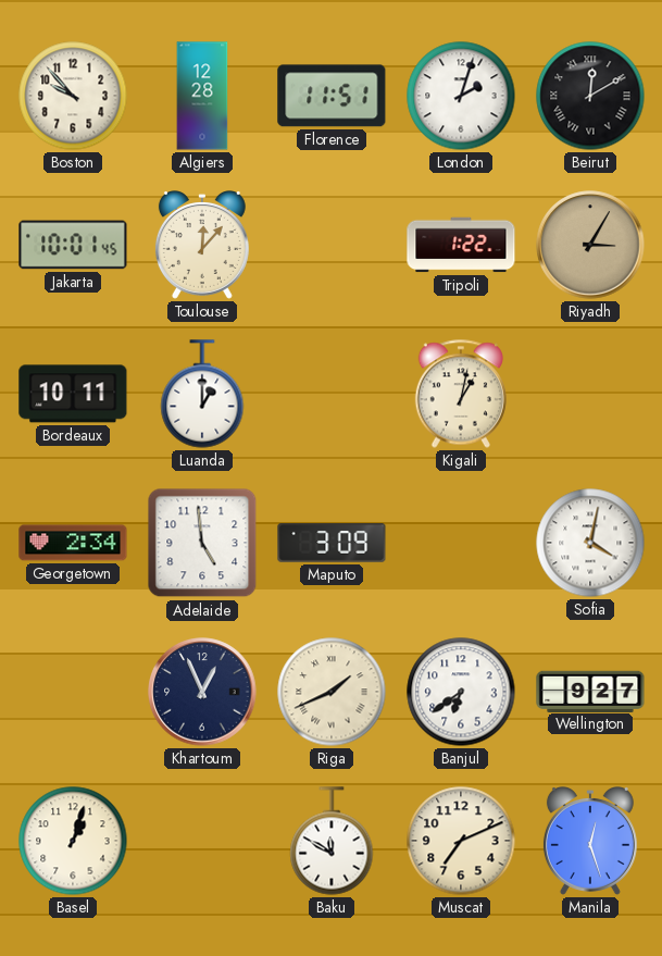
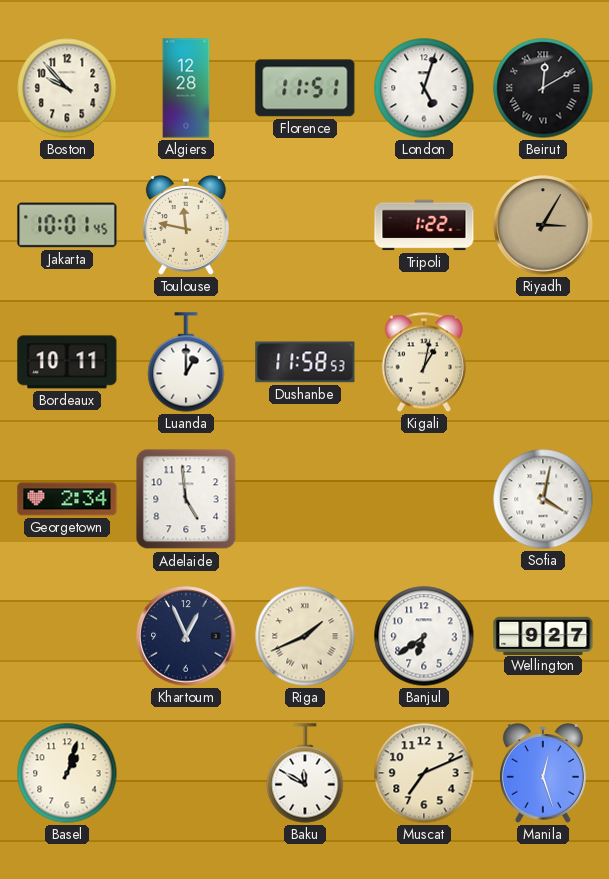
London: 2:03 -> 5:03 (424, 88)
Toulouse: 12:07 -> 11:47 (186, 226)
Dushanbe: none -> 11:58 (305, 362)
Maputo: 3:09 -> none (332, 544)
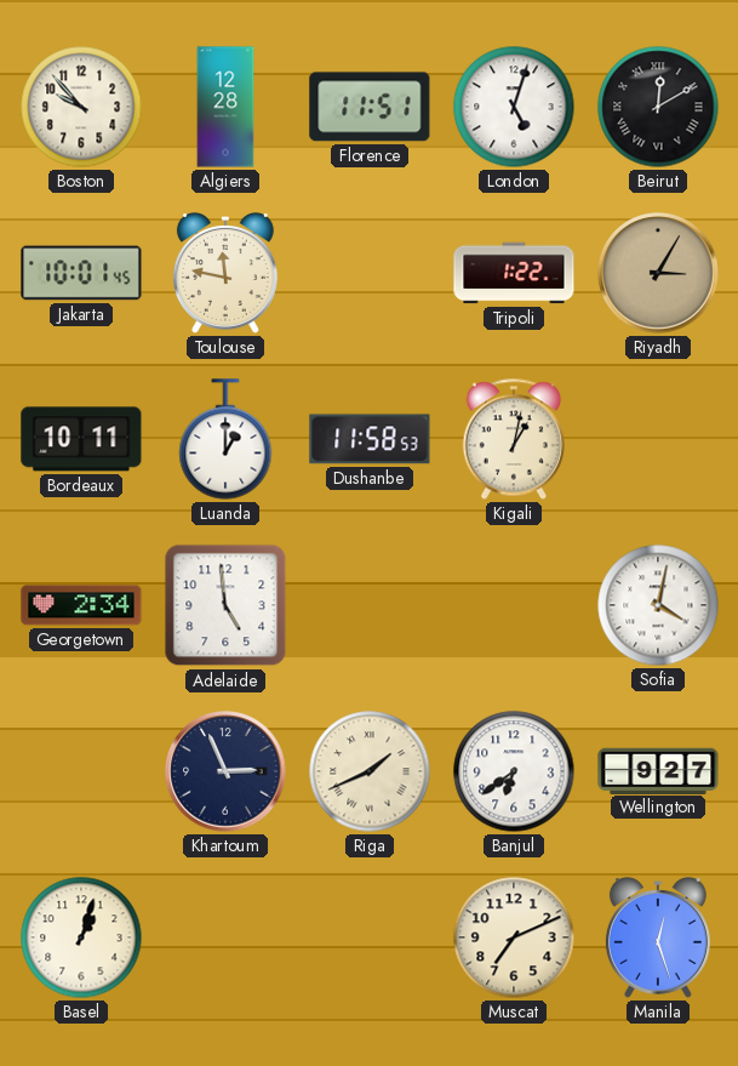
Khartoum: 12:56 -> 2:56 (225, 771)
Baku: 11:50 -> none (305, 773)
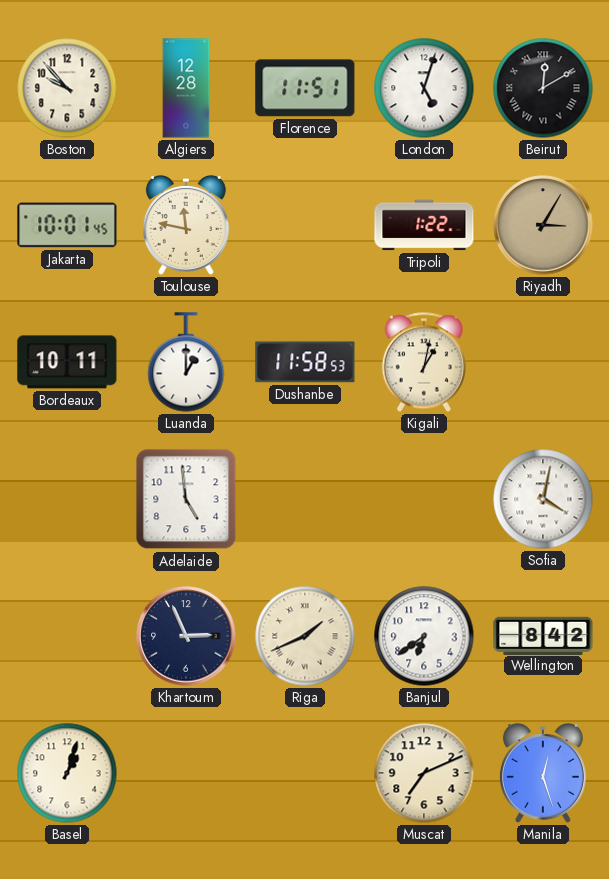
Georgetown: 2:34 -> none (81, 605)
Wellington: 9:27 -> 8:42 (543, 635)
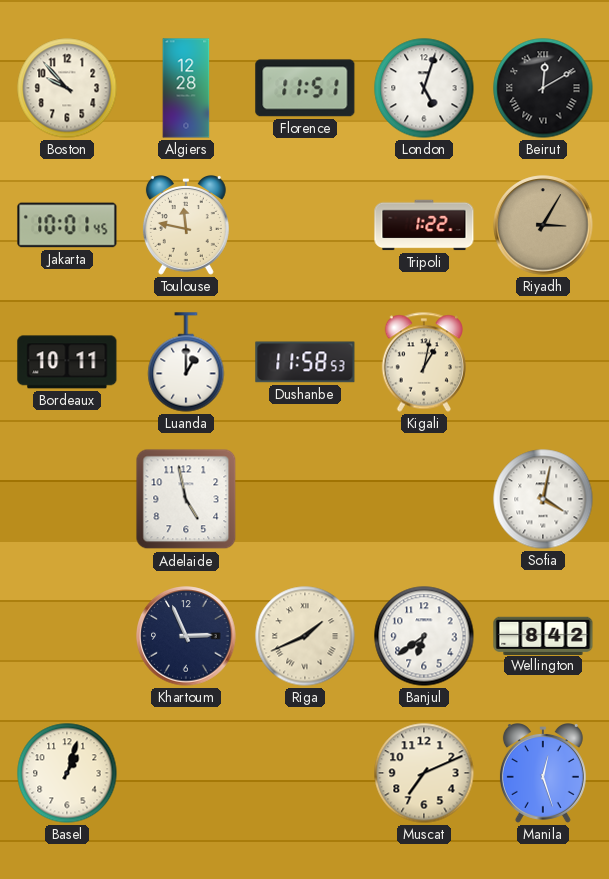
Adelaide: 4:59 -> 4:58 (186, 499)
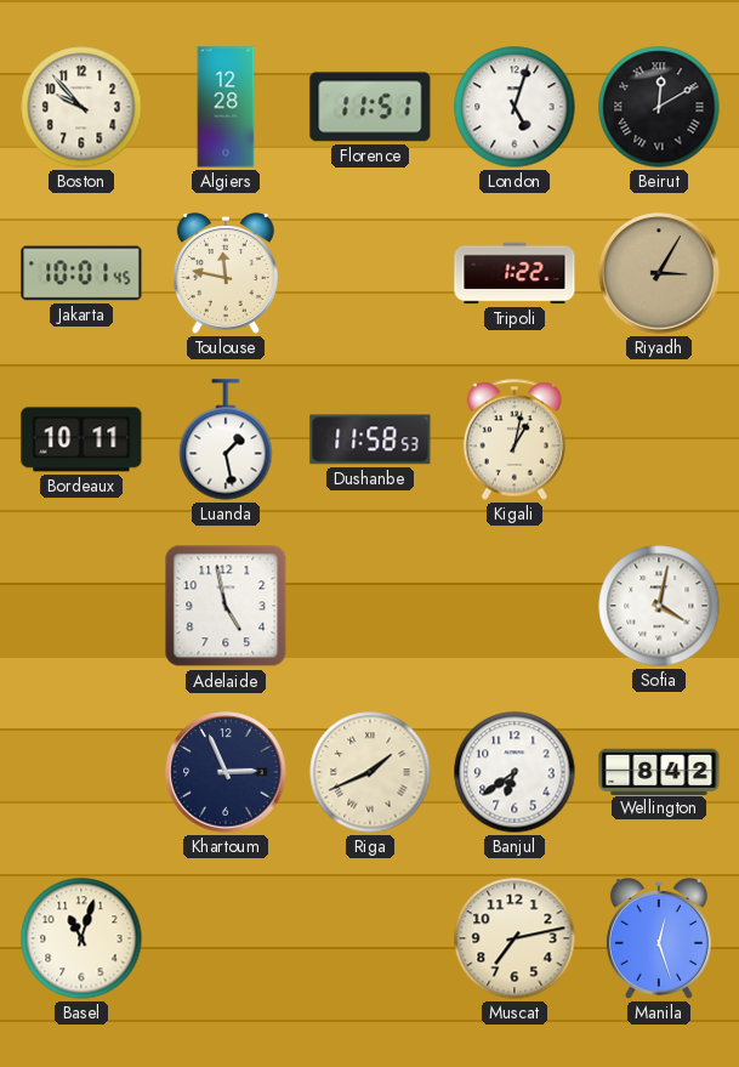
Luanda: 1:00 -> 1:28 (226, 439)
Basel: 1:03 -> 11:03 (81, 938)
Muscat: 7:11 -> 7:13 (515, 938)
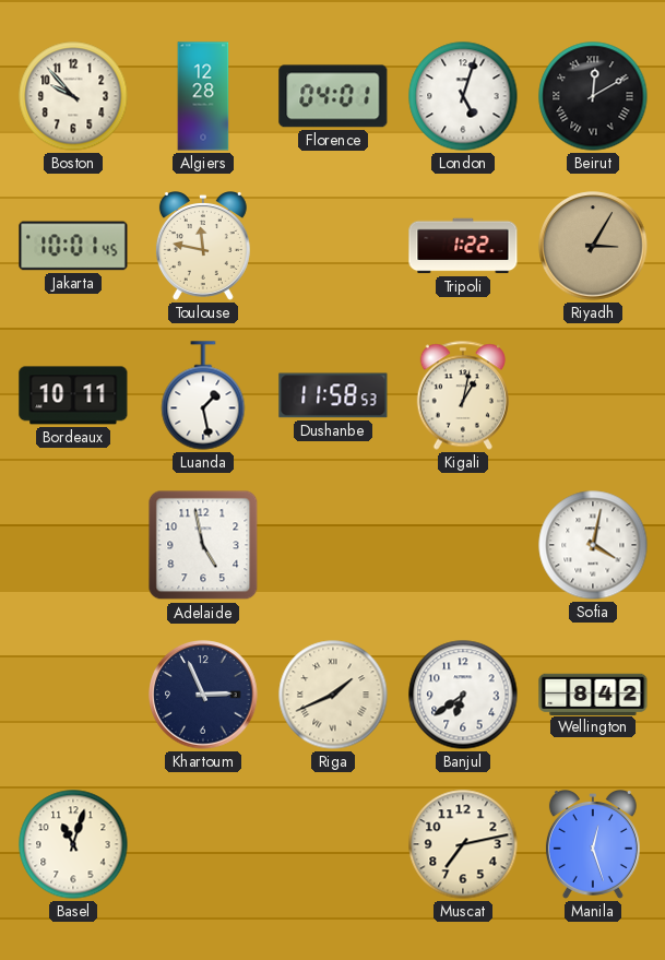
Florence: 11:51 -> 04:01 (333, 96)
